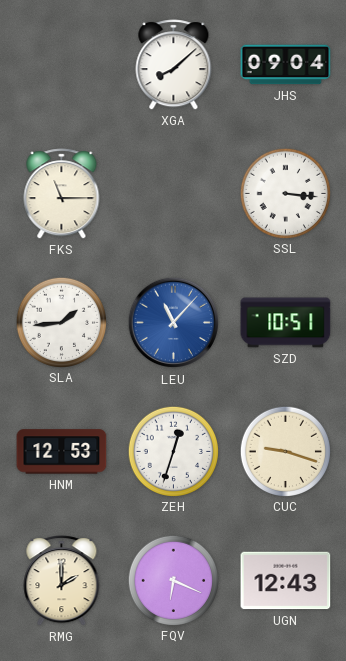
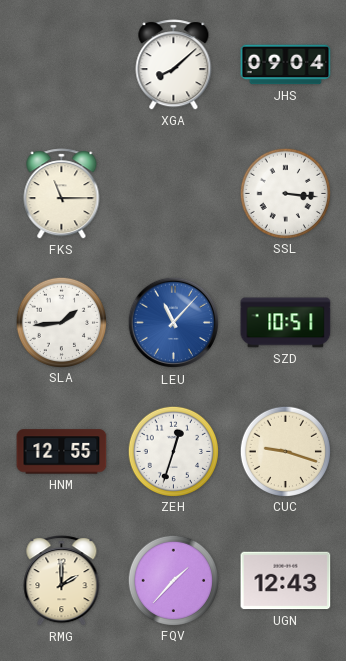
HNM: 12:53 -> 12:55 (62, 452)
FQV: 6:19 -> 1:37 (173, 580)
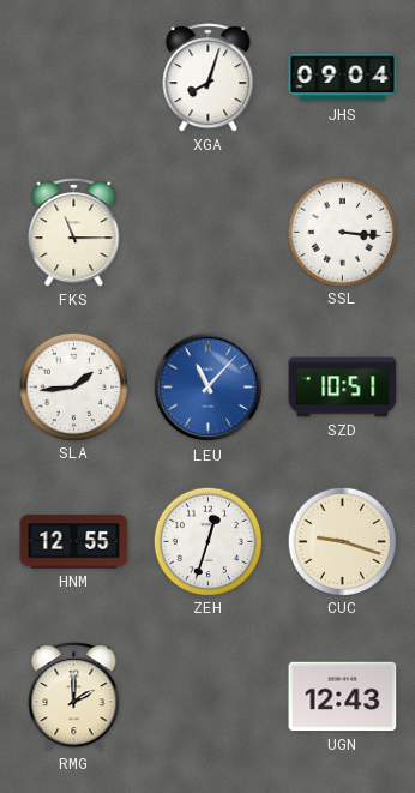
XGA: 8:08 -> 8:03 (209, 78)
FQV: 1:37 -> none (173, 580)
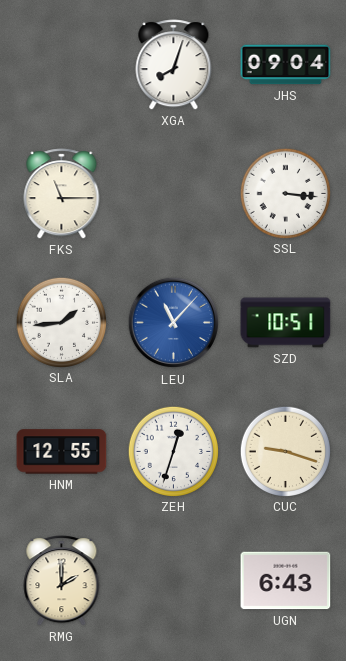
UGN: 12:43 -> 6:43 (286, 581)
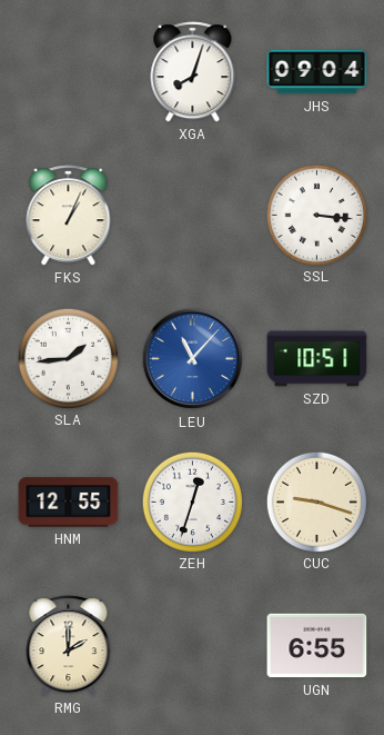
FKS: 11:15 -> 1:04 (69, 216)
UGN: 6:43 -> 6:55 (317, 646)
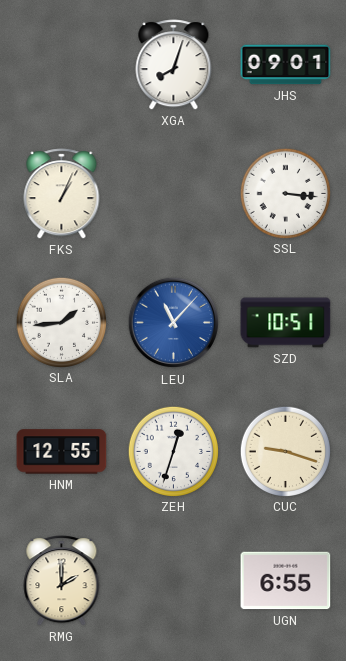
JHS: 09:04 -> 09:01 (286, 65)
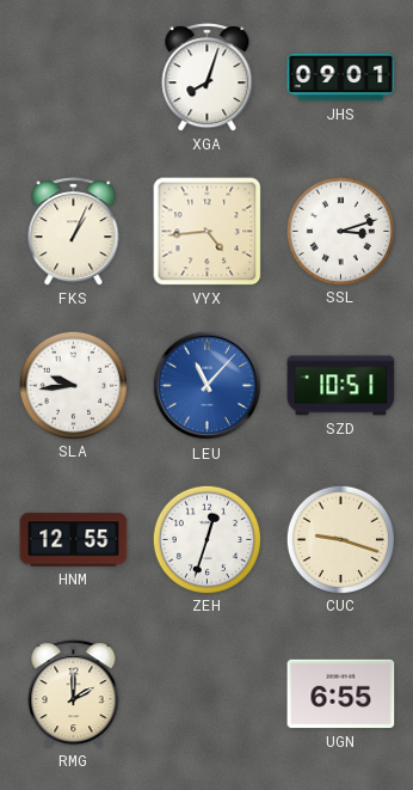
VYX: none -> 4:44 (208, 232)
SSL: 3:16 -> 3:12 (340, 231)
SLA: 1:44 -> 9:44 (73, 385)
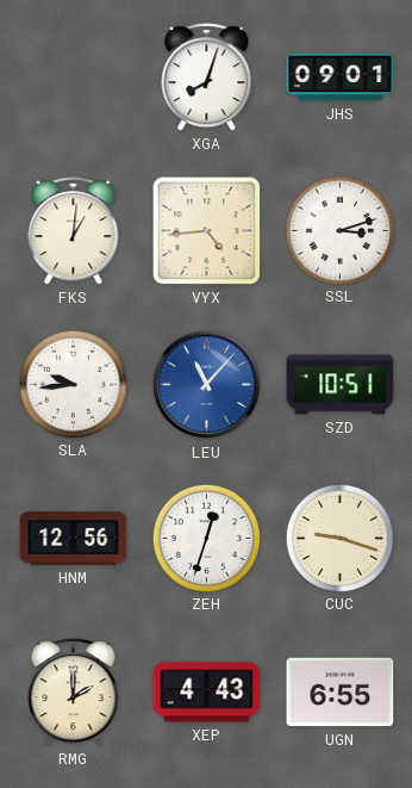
FKS: 1:04 -> 1:01 (74, 231)
HNM: 12:55 -> 12:56 (74, 539)
XEP: none -> 4:43 (207, 693)
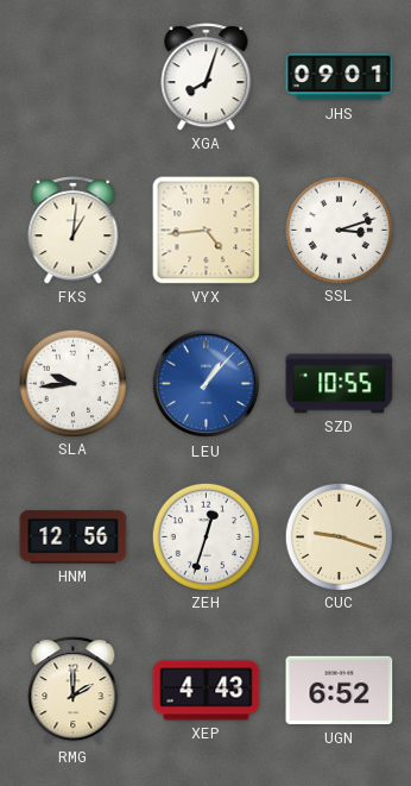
LEU: 11:07 -> 1:07 (207, 384)
SZD: 10:51 -> 10:55 (340, 384)
UGN: 6:55 -> 6:52 (340, 691)
